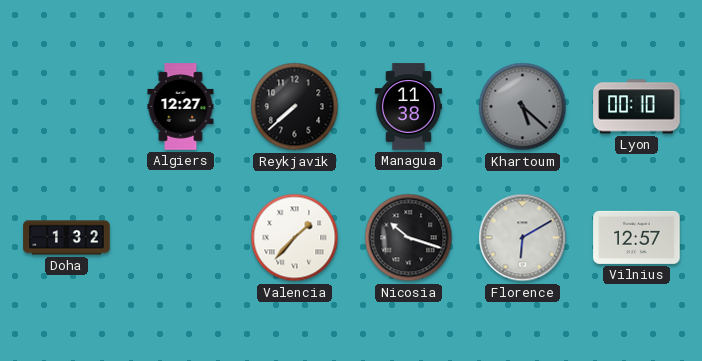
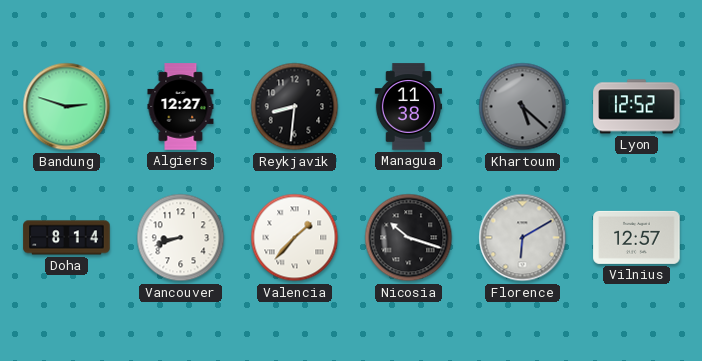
Bandung: none -> 2:48 (67, 107)
Reykjavik: 7:38 -> 8:31 (295, 107)
Lyon: 00:10 -> 12:52 (637, 107)
Doha: 1:32 -> 8:14 (67, 238)
Vancouver: none -> 8:42 (181, 238)
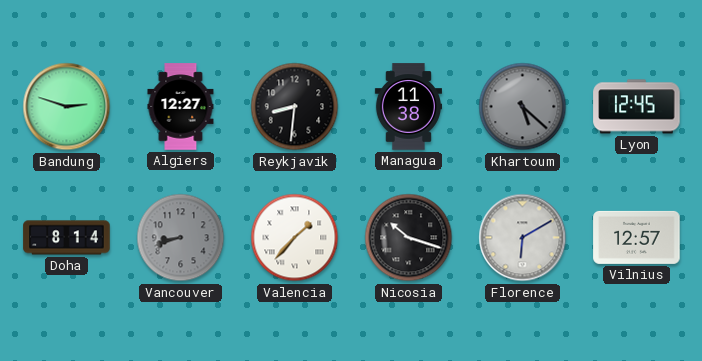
Lyon: 12:52 -> 12:45 (637, 107)
Vancouver dial: white -> grey (181, 238)
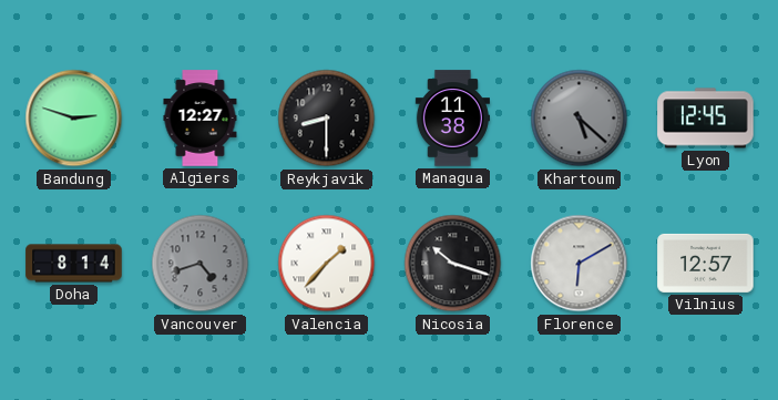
Reykjavik: 8:31 -> 8:30 (327, 119)
Vancouver: 8:42 -> 4:42 (201, 264)
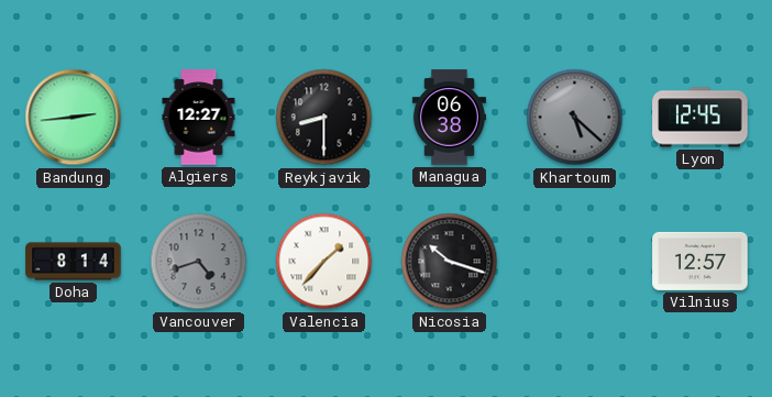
Bandung: 2:48 -> 2:44 (74, 118)
Managua: 11:38 -> 06:38 (449, 118)
Florence: 6:10 -> none (580, 264)
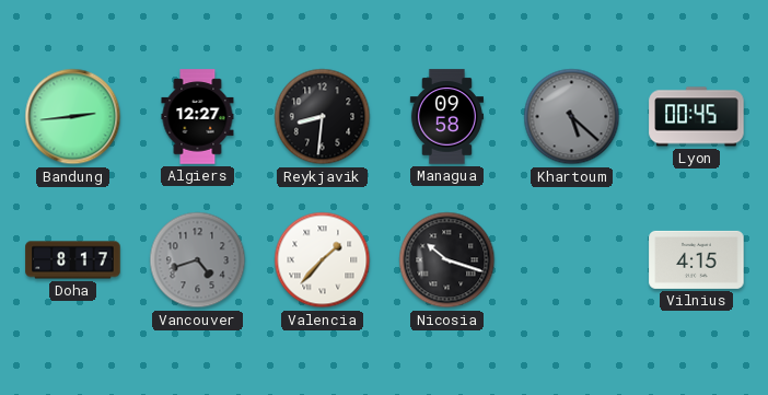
Reykjavik: 8:30 -> 8:31 (323, 117)
Managua: 06:38 -> 09:58 (446, 117)
Lyon: 12:45 -> 00:45 (697, 117)
Doha: 8:14 -> 8:17 (73, 260)
Vilnius: 12:57 -> 4:15 (697, 259)
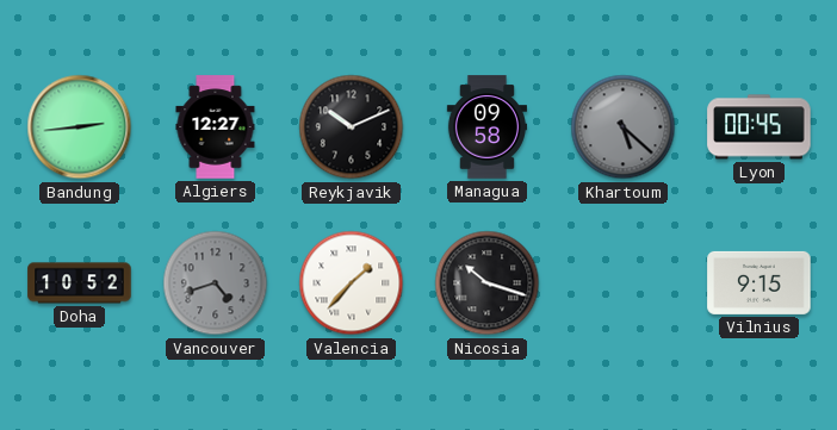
Reykjavik: 8:31 -> 10:11 (352, 127)
Doha: 8:17 -> 10:52 (80, 283)
Vilnius: 4:15 -> 9:15 (759, 282)
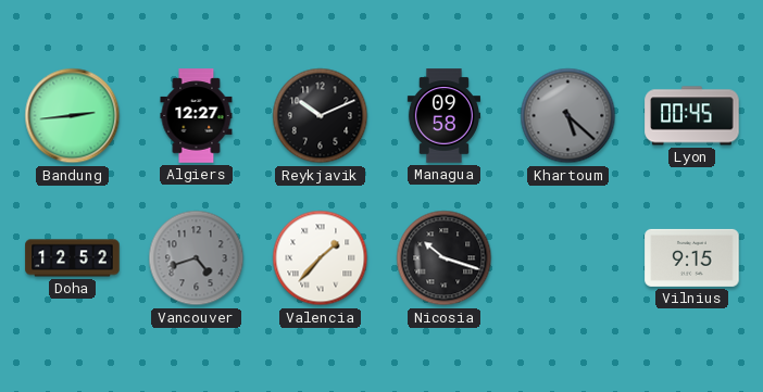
Doha: 10:52 -> 12:52 (73, 258)
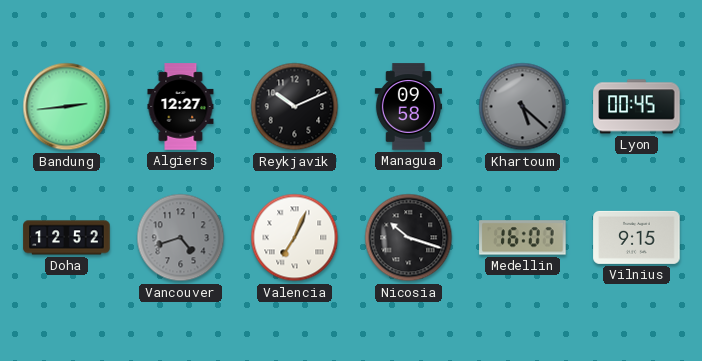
Valencia: 1:37 -> 7:04 (295, 238)
Medellin: none -> 16:07 (523, 238)
